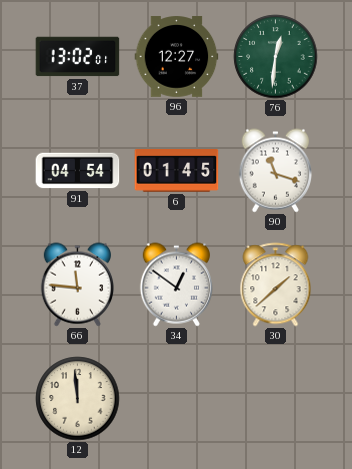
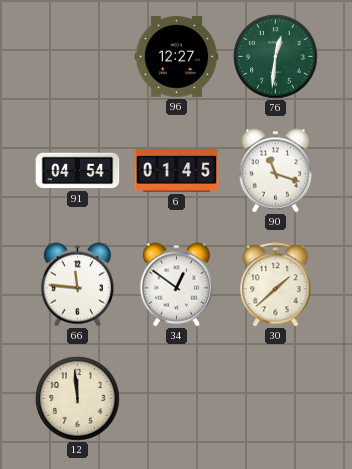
37: 13:02 -> none (78, 57)
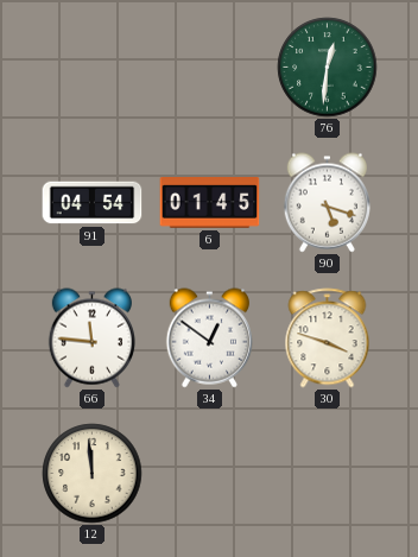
96: 12:27 -> none (177, 57)
90: 11:18 -> 5:18 (327, 203)
30: 1:38 -> 3:48 (328, 338)
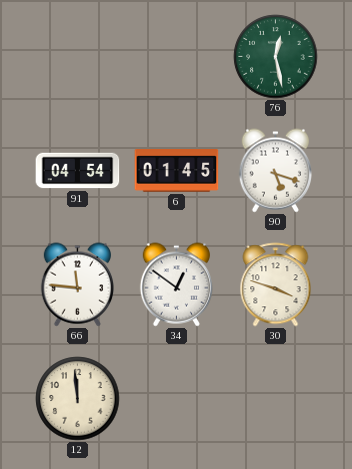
76: 12:31 -> 12:28 (276, 57)
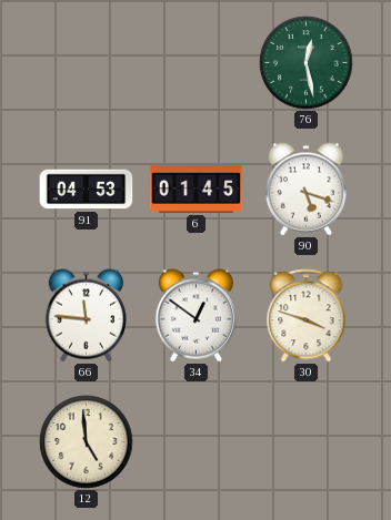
91: 04:54 -> 04:53 (87, 190)
12: 11:59 -> 4:59 (87, 442)
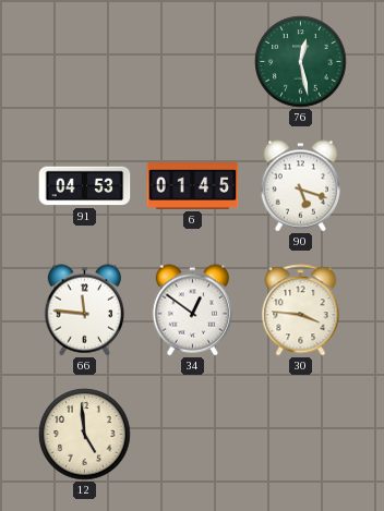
30: 3:48 -> 3:46 (301, 311)
